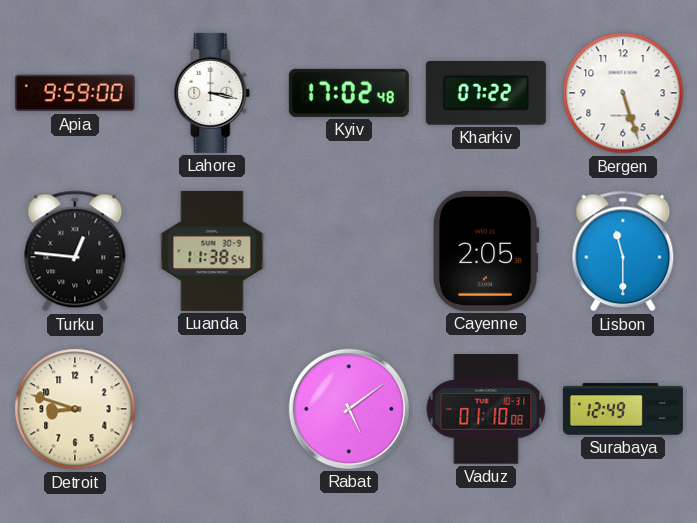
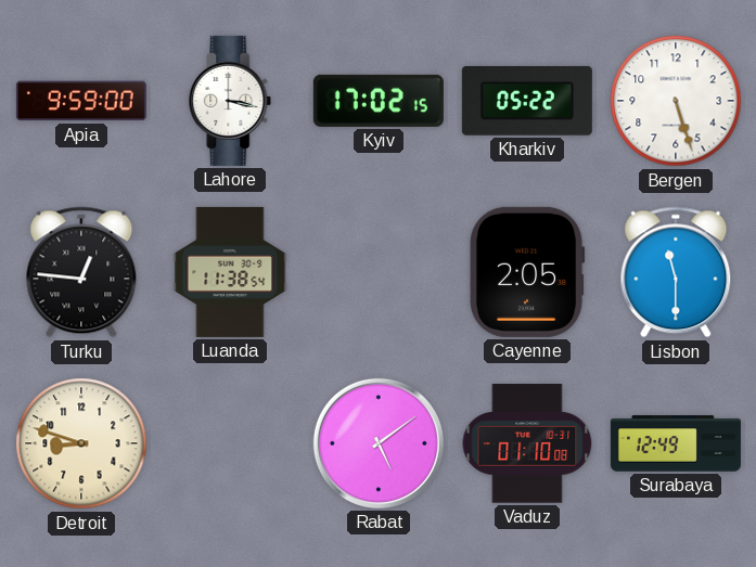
Kyiv: 17:02:48 -> 17:02:15 (379, 101)
Kharkiv: 07:22 -> 05:22 (527, 101)
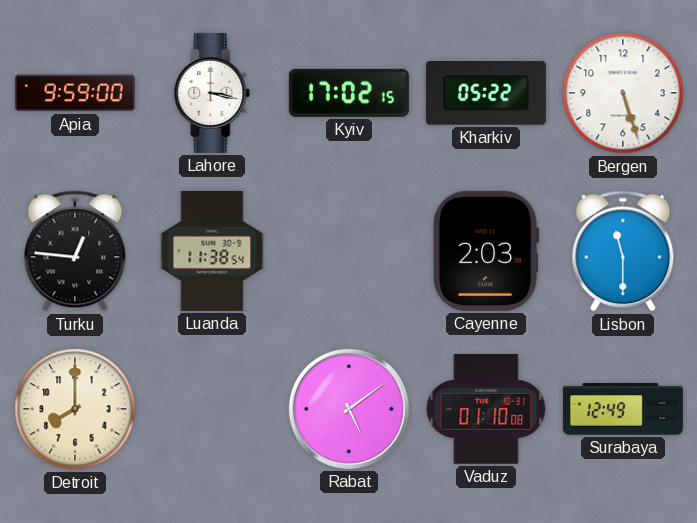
Cayenne: 2:05 -> 2:03 (486, 251)
Detroit: 8:48 -> 8:00 (75, 409)
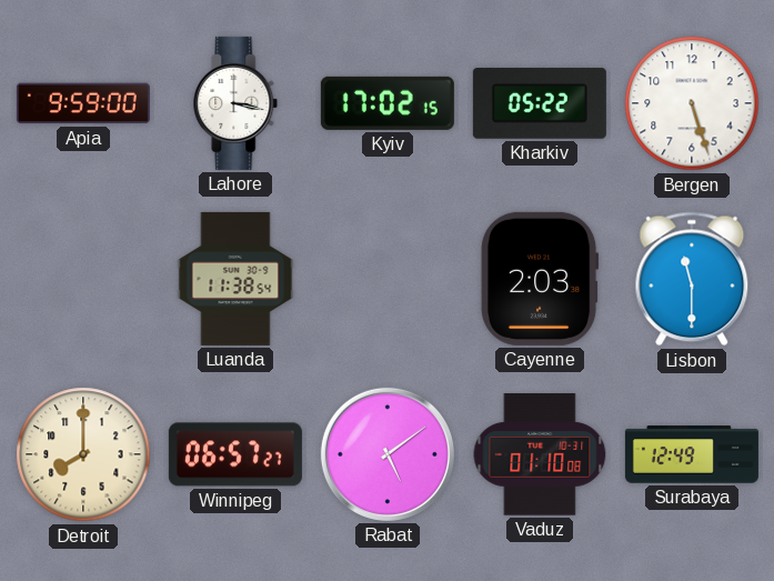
Turku: 12:46 -> none (75, 251)
Winnipeg: none -> 06:57 (235, 454)
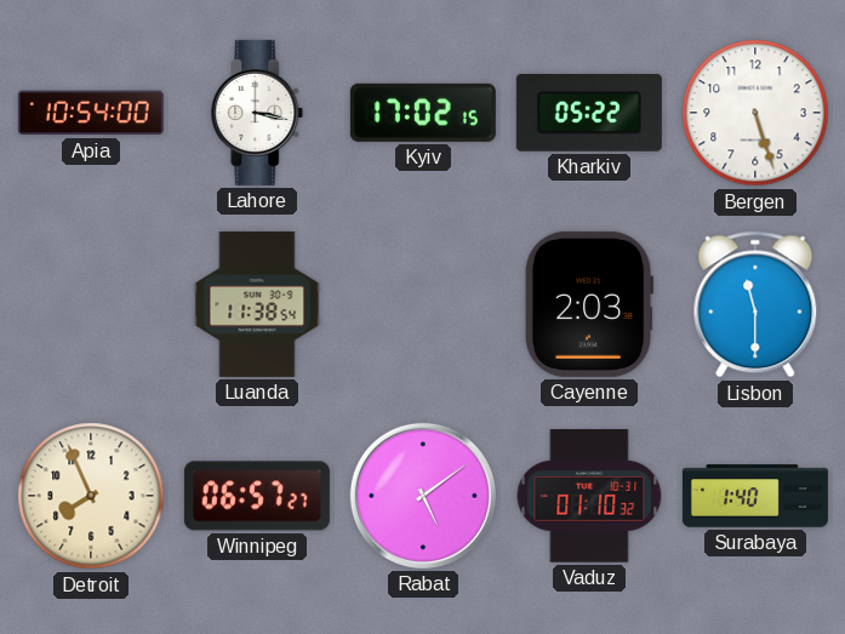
Apia: 9:59 -> 10:54 (91, 113)
Detroit: 8:00 -> 7:56 (91, 496)
Vaduz: 01:10:08 -> 01:10:32 (589, 496)
Surabaya: 12:49 -> 1:40 (755, 496)
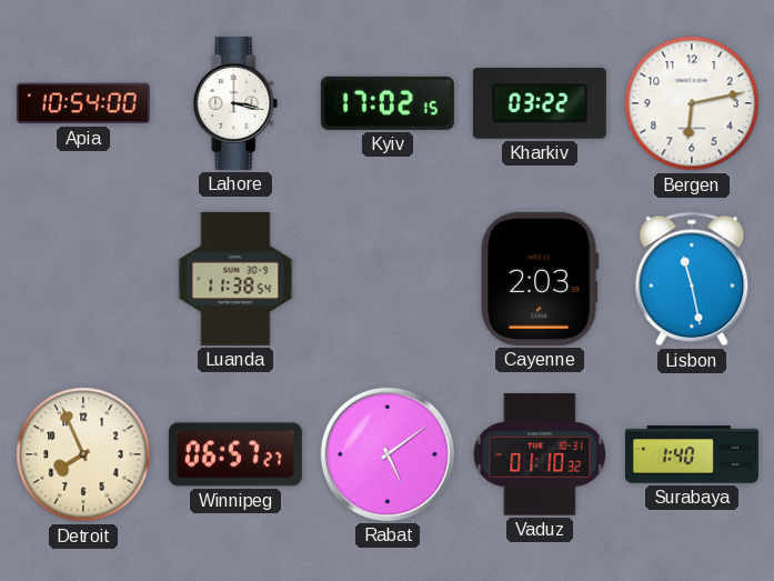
Kharkiv: 05:22 -> 03:22 (540, 103)
Bergen: 5:27 -> 6:13 (692, 103)
Lisbon: 11:30 -> 11:28 (692, 279)
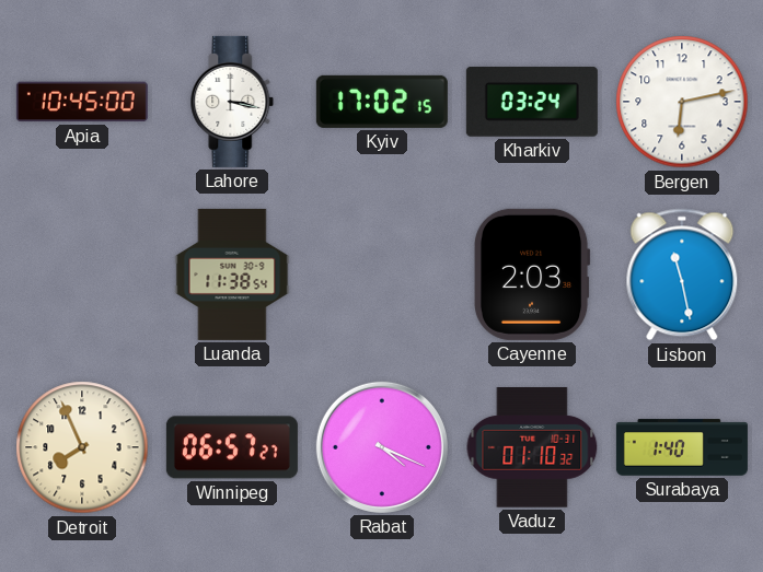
Apia: 10:54 -> 10:45 (82, 102)
Kharkiv: 03:22 -> 03:24 (532, 102)
Rabat: 5:09 -> 4:19 (382, 447)
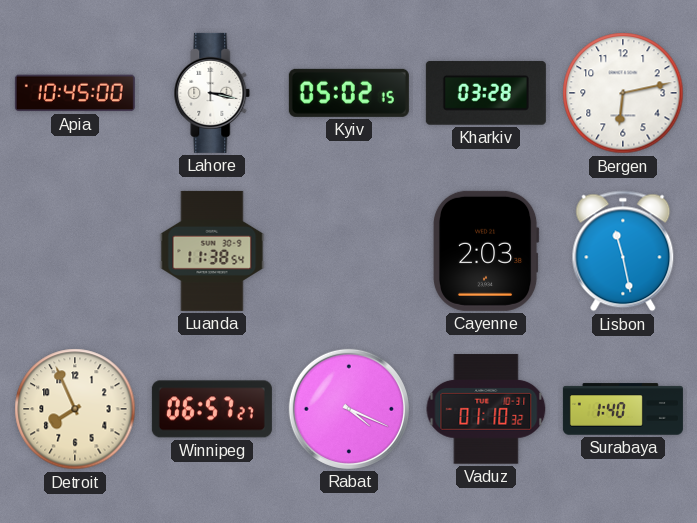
Kyiv: 17:02 -> 05:02 (349, 93)
Kharkiv: 03:24 -> 03:28 (486, 93)
